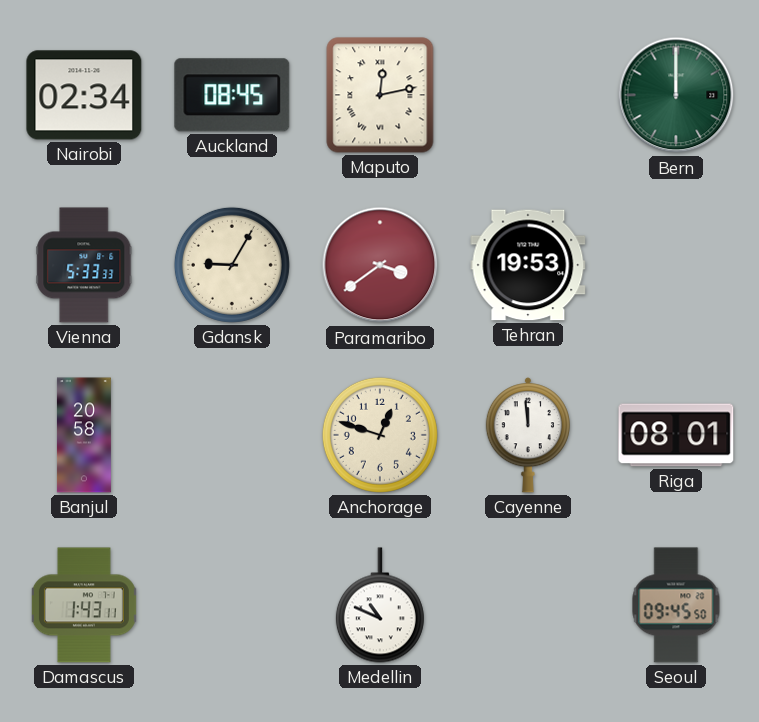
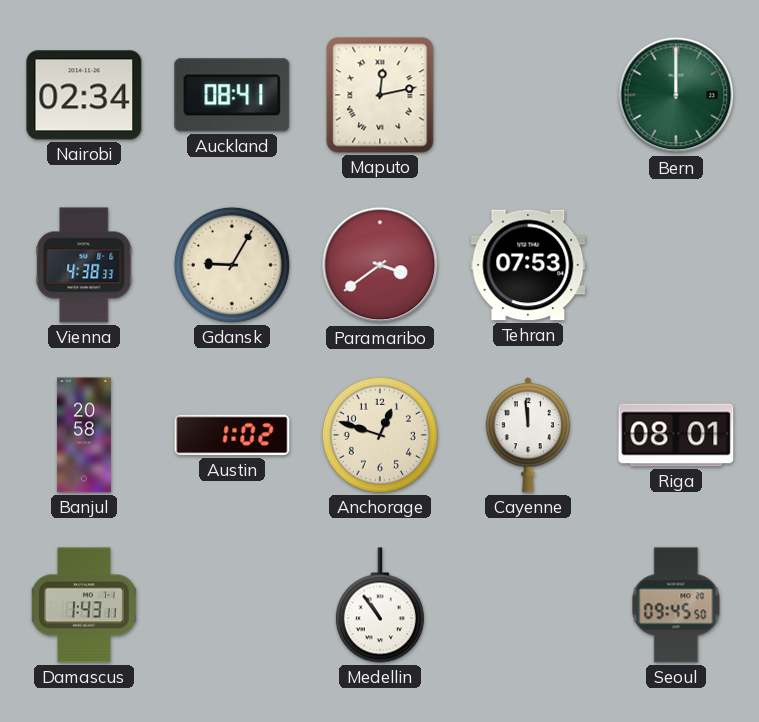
Auckland: 08:45 -> 08:41 (232, 95)
Vienna: 5:33 -> 4:38 (84, 265)
Tehran: 19:53 -> 07:53 (528, 265)
Austin: none -> 1:02 (232, 435)
Medellin: 10:49 -> 10:54 (380, 605)
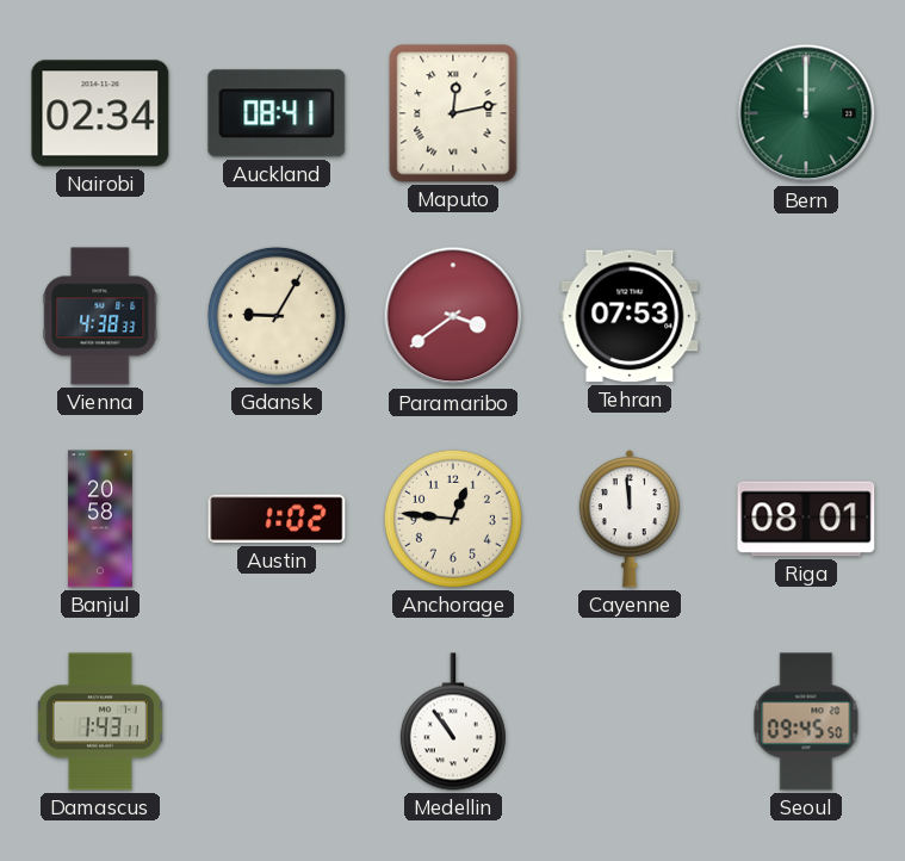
Anchorage: 12:48 -> 12:46 (453, 519)
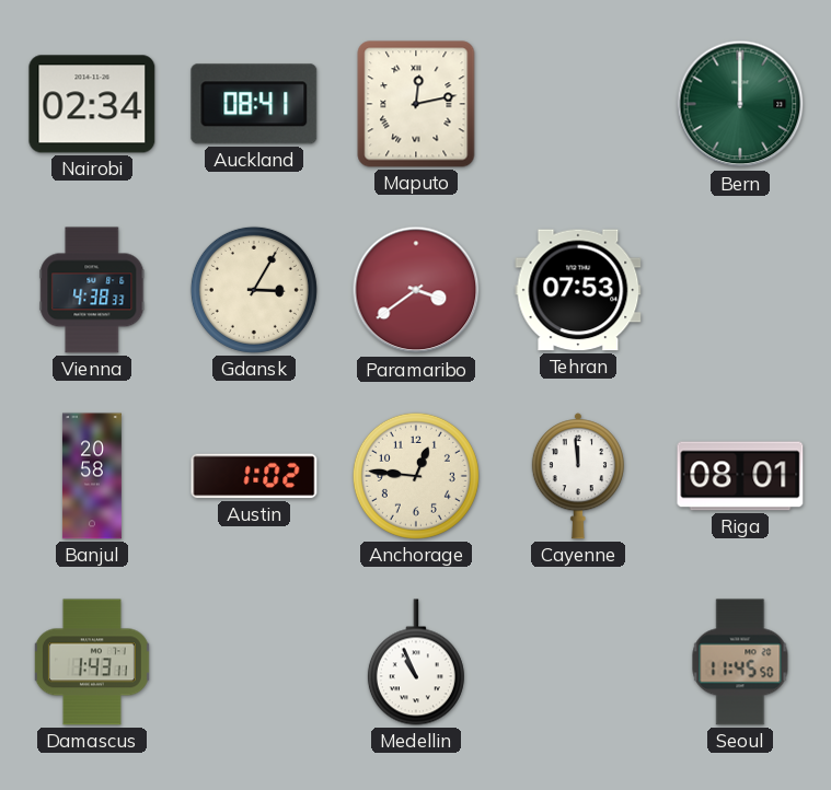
Gdansk: 9:05 -> 3:05 (254, 290)
Medellin: 10:54 -> 10:56 (416, 662)
Seoul: 09:45 -> 11:45 (740, 662)
